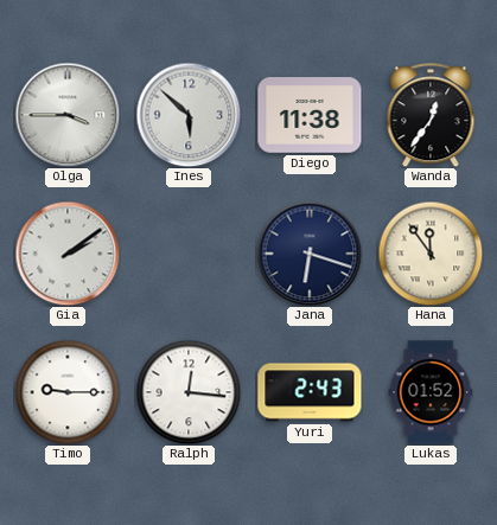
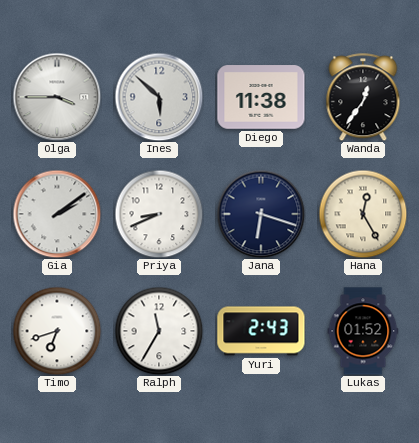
Priya: none -> 8:41 (159, 214)
Hana: 11:54 -> 12:25 (363, 214)
Timo: 9:15 -> 6:42 (57, 331)
Ralph: 12:16 -> 11:35 (159, 331)
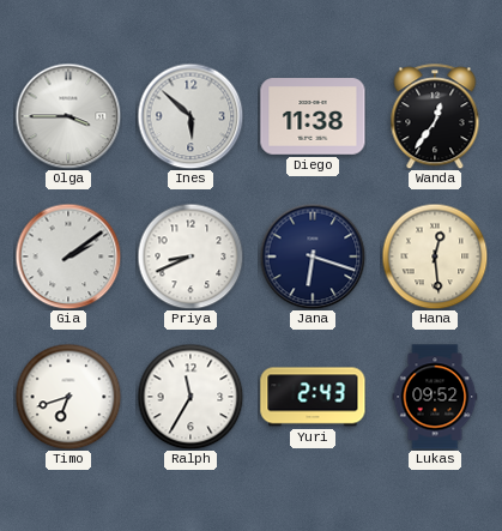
Hana: 12:25 -> 12:29 (435, 257)
Lukas: 01:52 -> 09:52 (435, 397)
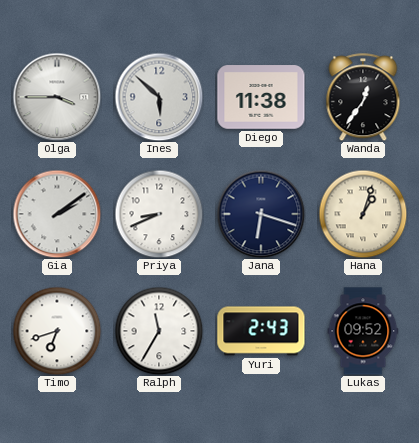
Hana: 12:29 -> 1:03 (363, 214)
